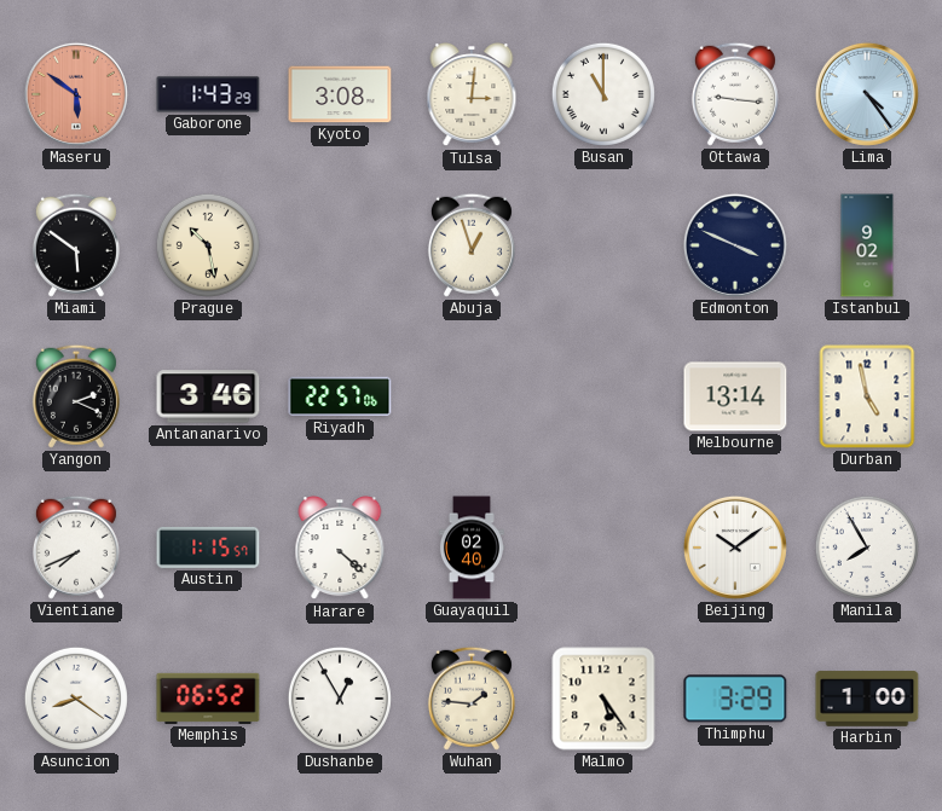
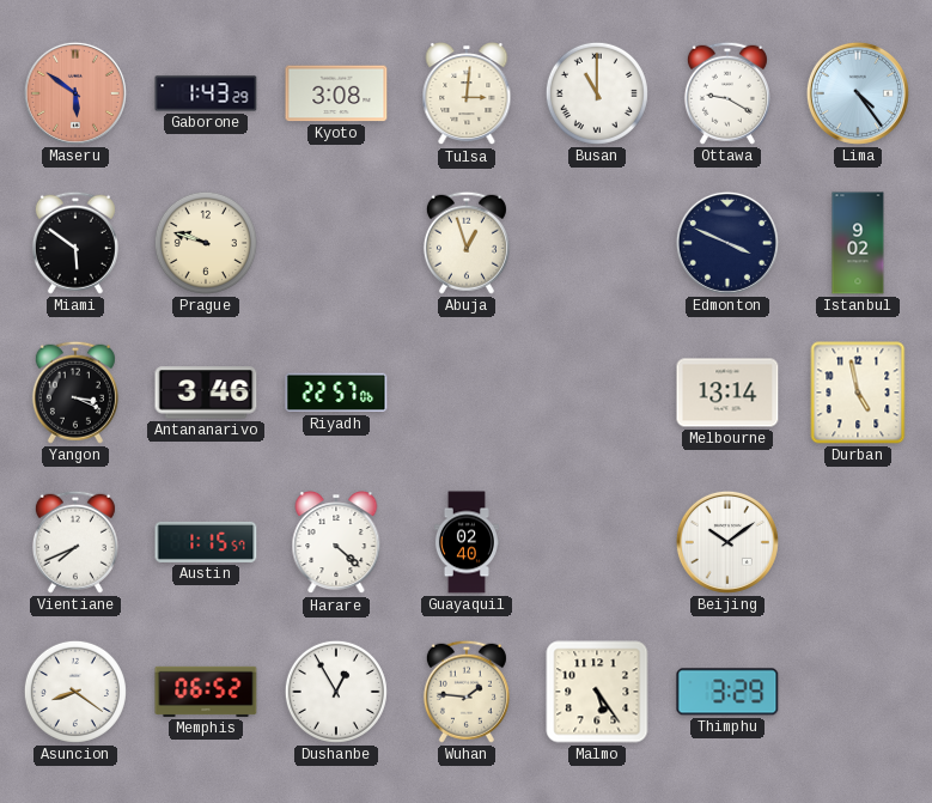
Ottawa: 9:16 -> 9:20 (727, 93)
Prague: 10:28 -> 9:48 (206, 243)
Yangon: 2:19 -> 3:19 (75, 393)
Manila: 7:55 -> none (867, 548)
Harbin: 1:00 -> none (867, 699)
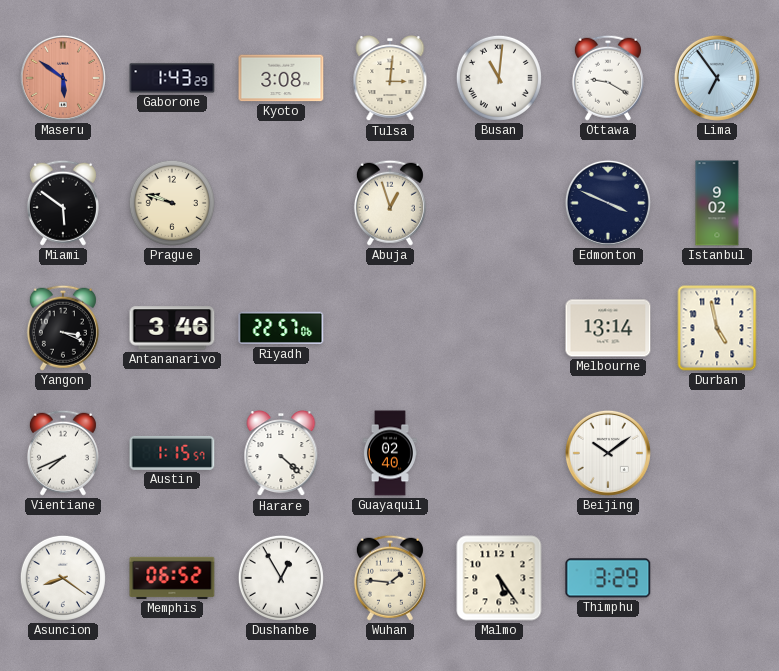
Busan: 11:00 -> 11:01 (499, 78)
Lima: 4:24 -> 6:54 (717, 78)
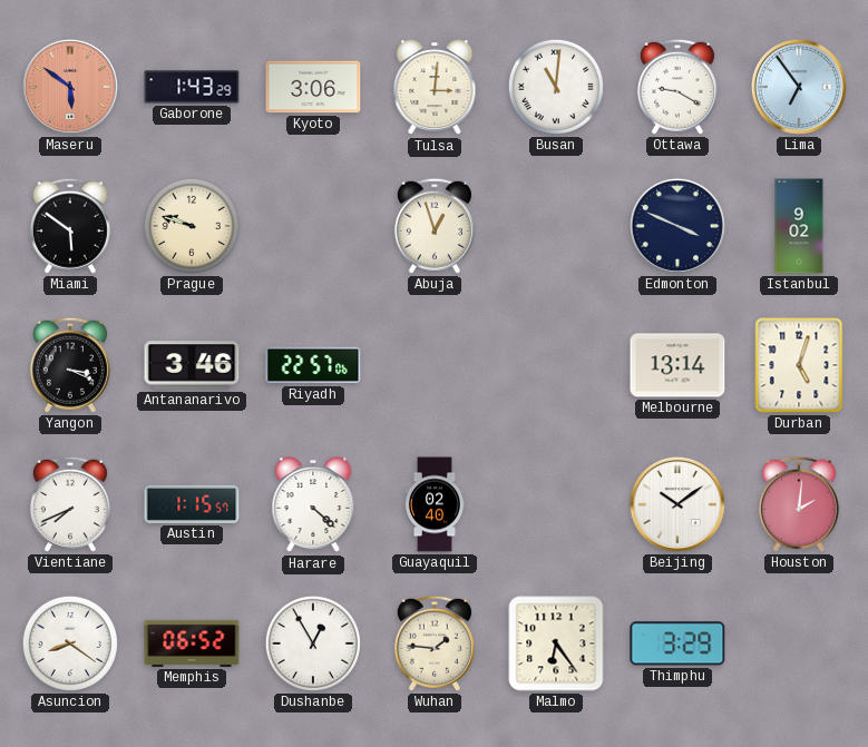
Kyoto: 3:08 -> 3:06 (313, 87)
Durban: 4:58 -> 5:03 (799, 365)
Houston: none -> 2:01 (799, 504)
Malmo: 5:24 -> 6:24 (556, 643)
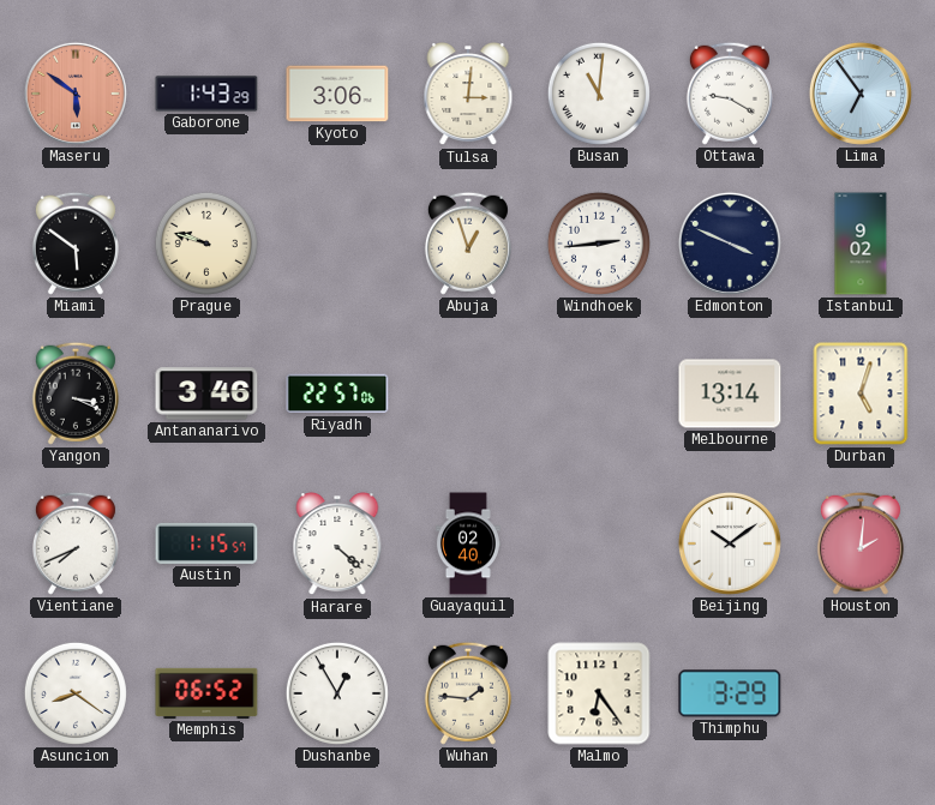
Windhoek: none -> 2:44 (599, 244)
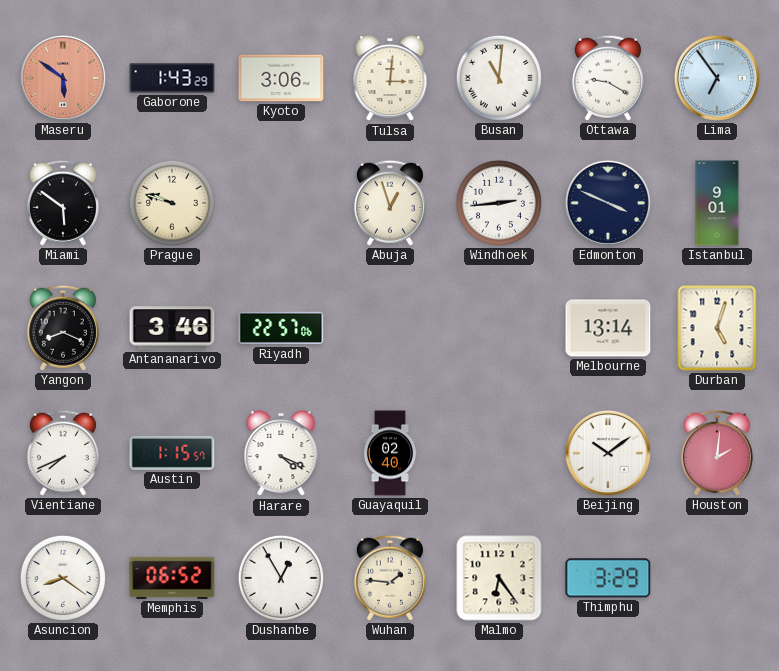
Istanbul: 9:02 -> 9:01 (717, 203)
Yangon: 3:19 -> 8:19 (63, 328)
Harare: 4:22 -> 4:19 (281, 454)
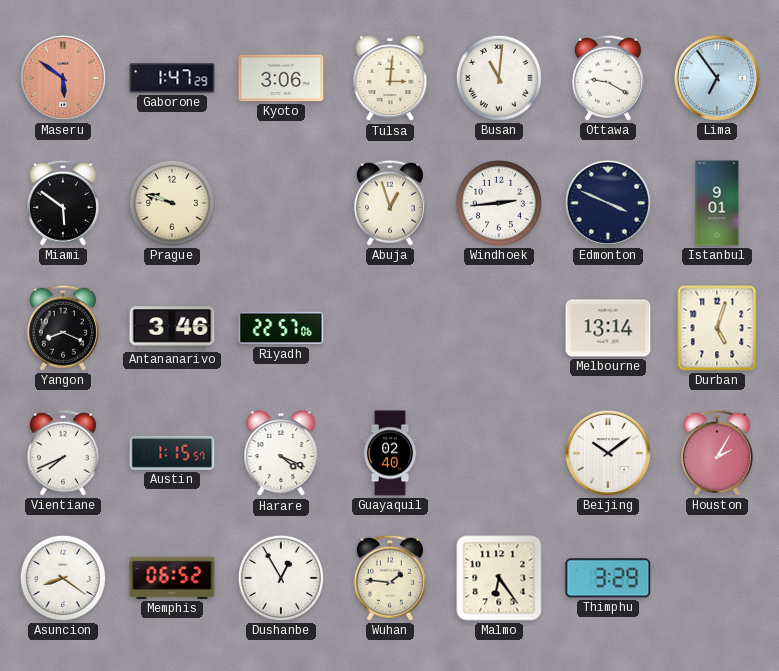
Gaborone: 1:43 -> 1:47 (172, 78)
Houston: 2:01 -> 2:05 (717, 453)
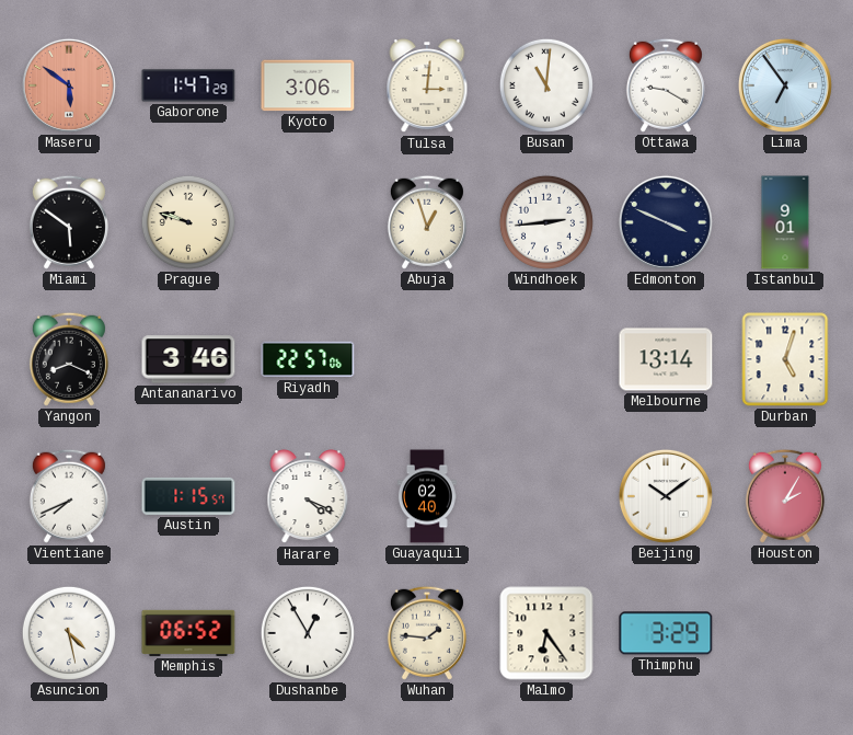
Asuncion: 8:21 -> 4:28 (69, 633)
